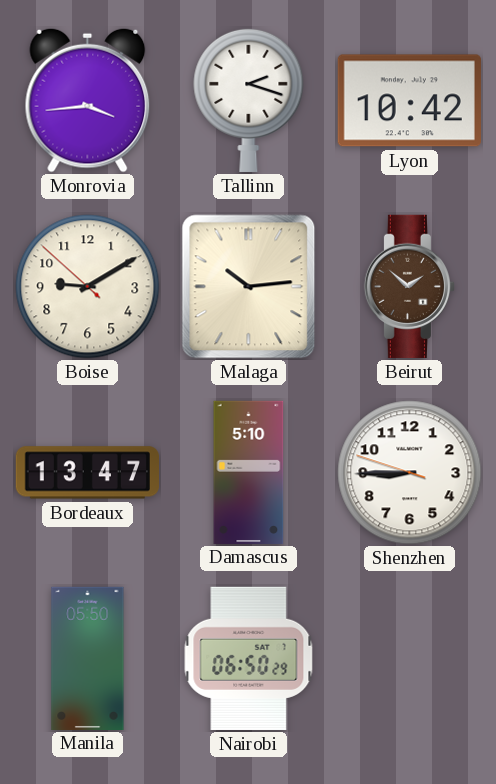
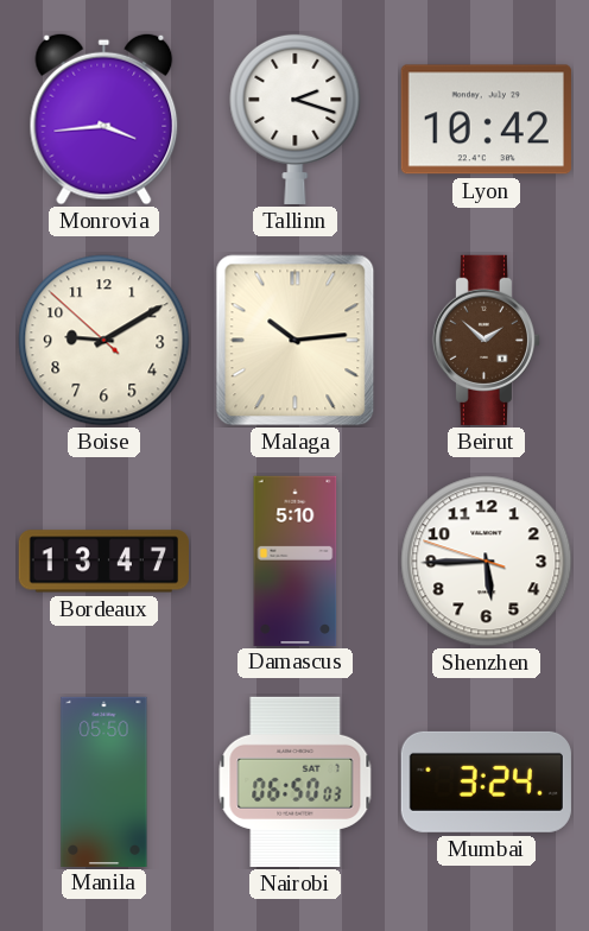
Shenzhen: 8:44 -> 5:44 (487, 562)
Nairobi: 06:50:29 -> 06:50:03 (296, 781)
Mumbai: none -> 3:24 (486, 781)
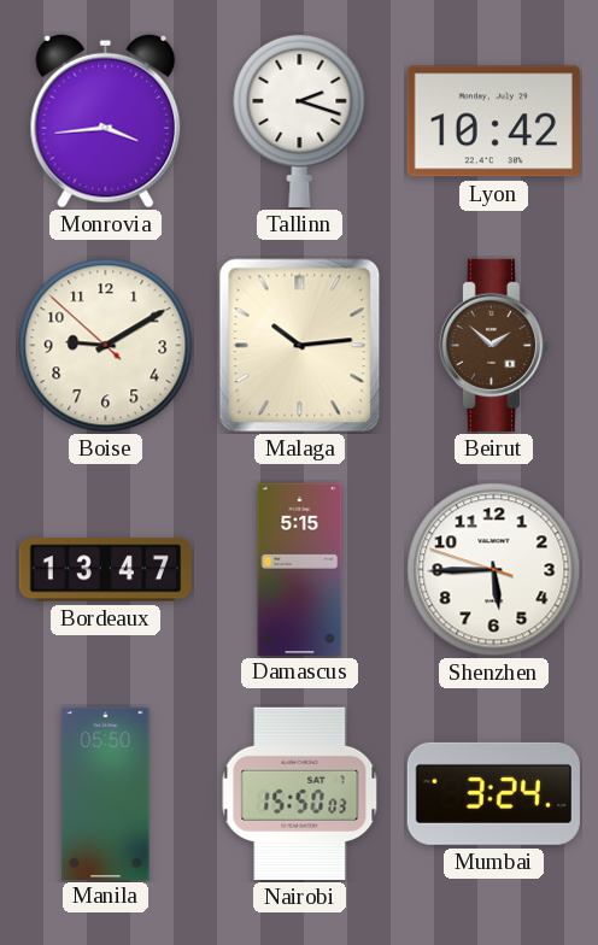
Damascus: 5:10 -> 5:15 (300, 569)
Nairobi: 06:50 -> 15:50 (300, 793)
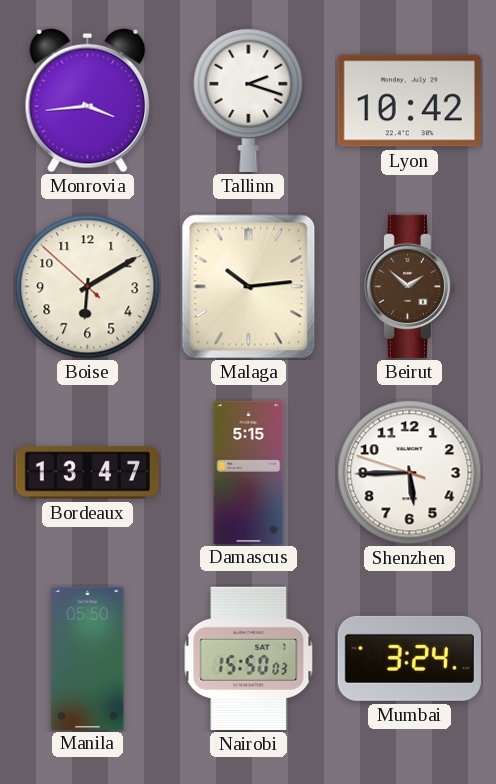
Boise: 9:09 -> 6:09 (88, 287)
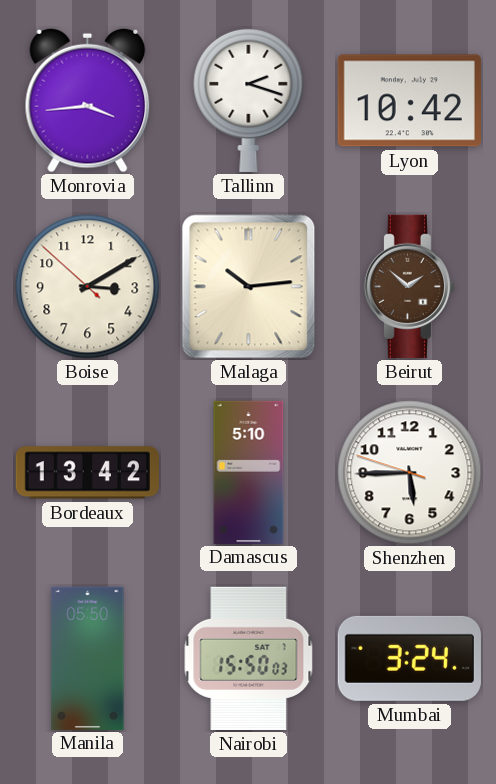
Boise: 6:09 -> 3:09 (88, 287)
Bordeaux: 13:47 -> 13:42 (87, 473)
Damascus: 5:15 -> 5:10 (249, 472)
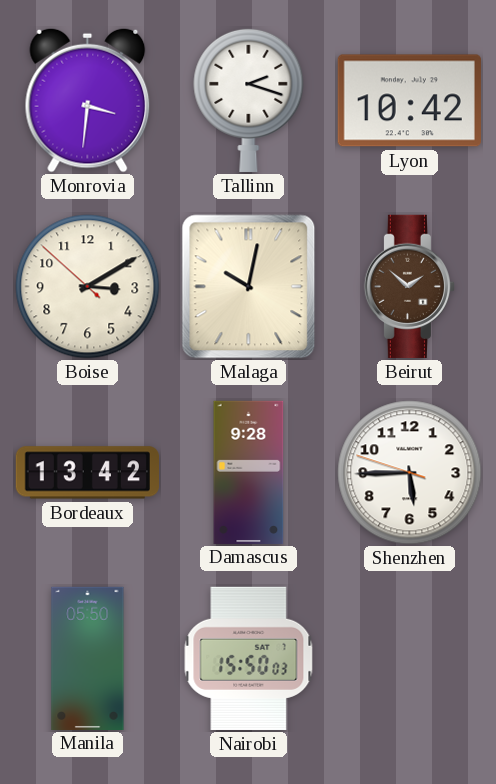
Monrovia: 3:44 -> 3:31 (88, 100)
Malaga: 10:14 -> 10:02 (249, 287)
Damascus: 5:10 -> 9:28 (249, 472)
Mumbai: 3:24 -> none (409, 658)
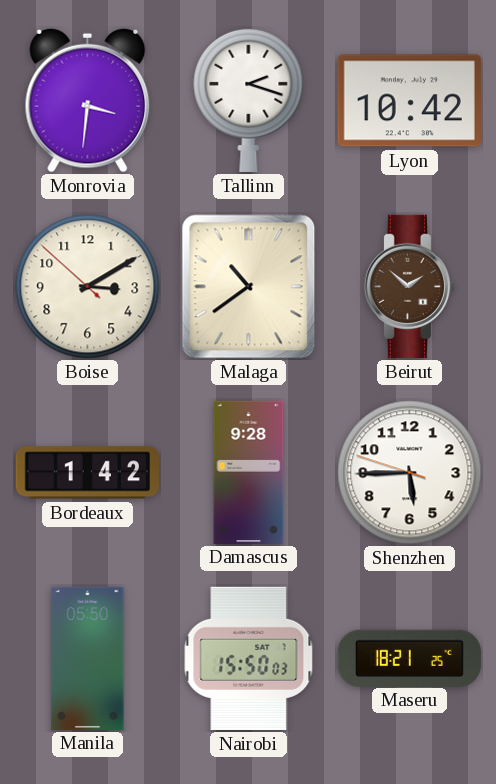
Malaga: 10:02 -> 10:39 (249, 287)
Bordeaux: 13:42 -> 1:42 (87, 473)
Maseru: none -> 18:21 (409, 658)
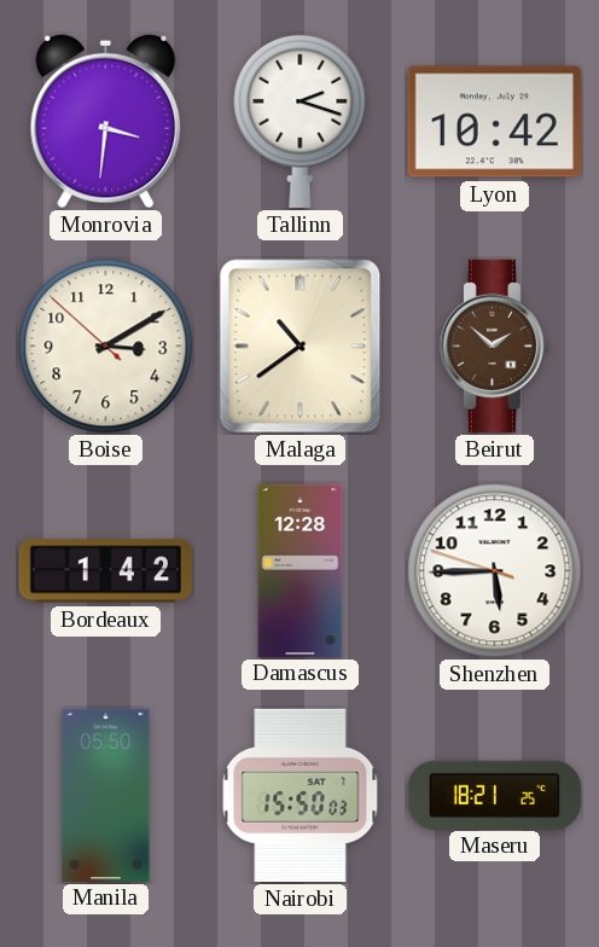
Damascus: 9:28 -> 12:28 (301, 570)
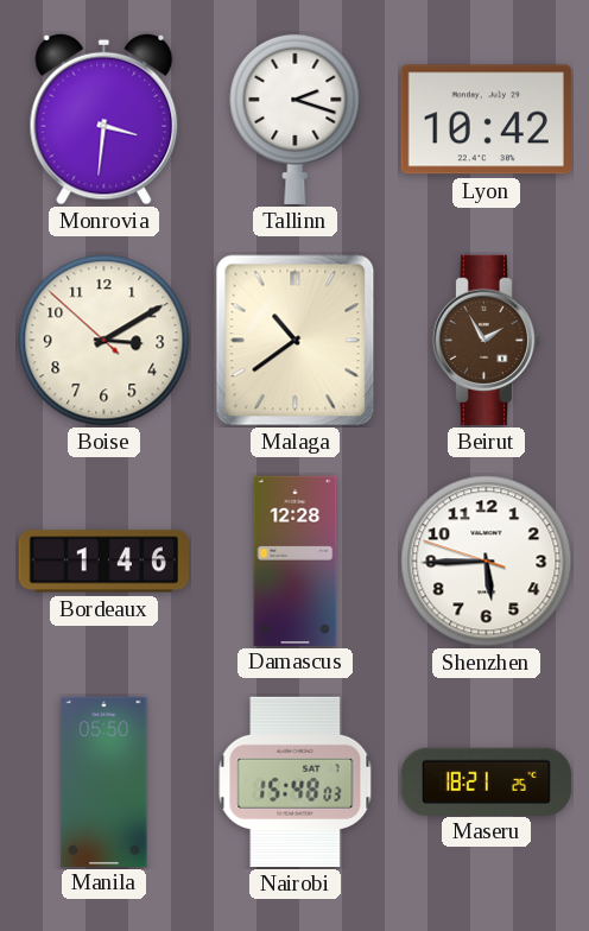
Beirut: 1:52 -> 1:55 (486, 340)
Bordeaux: 1:42 -> 1:46 (103, 562)
Nairobi: 15:50 -> 15:48 (296, 781)
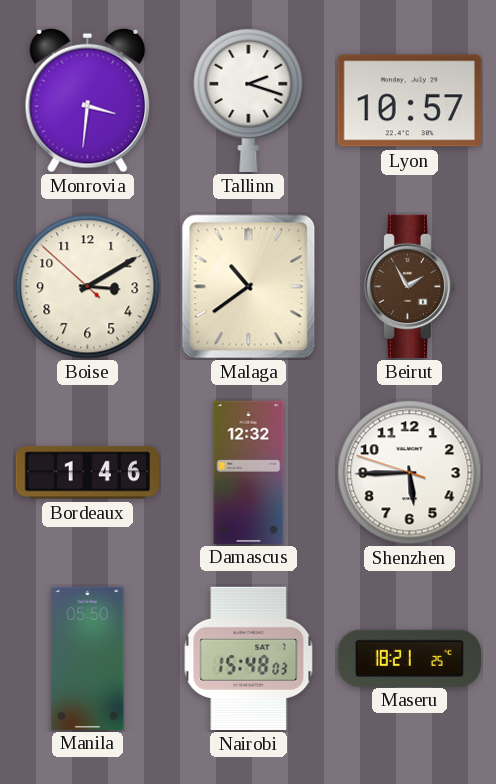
Lyon: 10:42 -> 10:57 (409, 101)
Damascus: 12:28 -> 12:32 (249, 472)
